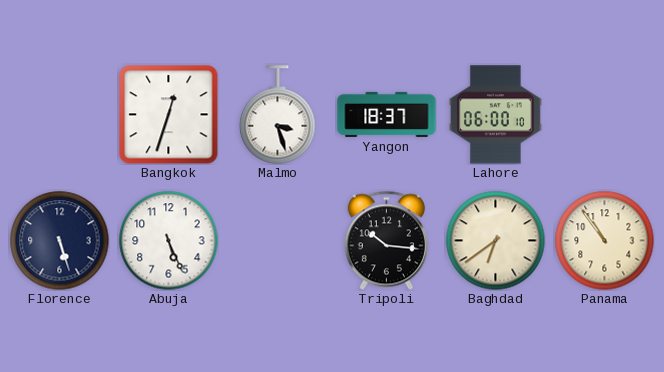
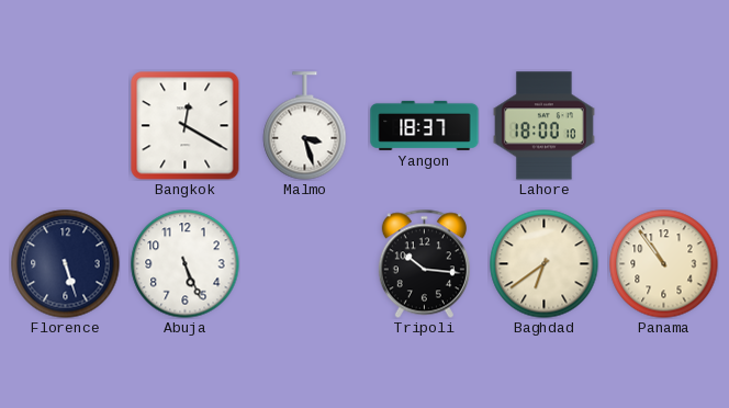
Bangkok: 12:33 -> 12:20 (184, 125)
Lahore: 06:00 -> 18:00 (543, 126)
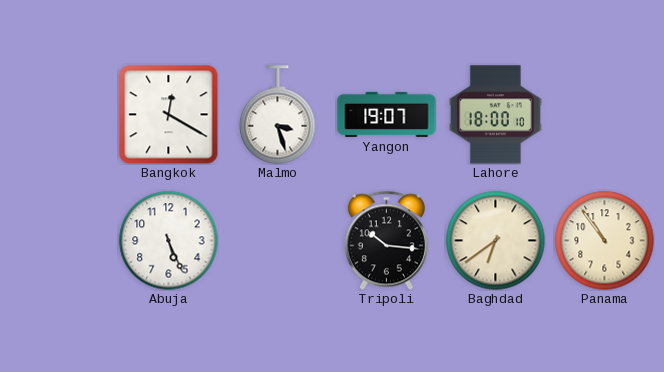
Yangon: 18:37 -> 19:07 (387, 114)
Florence: 5:27 -> none (66, 264)
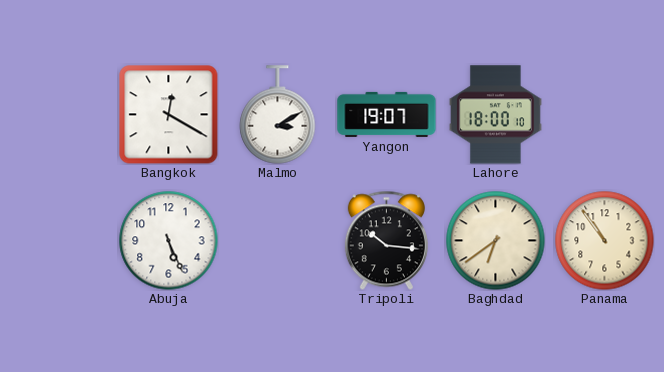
Malmo: 3:27 -> 3:10 (278, 115)
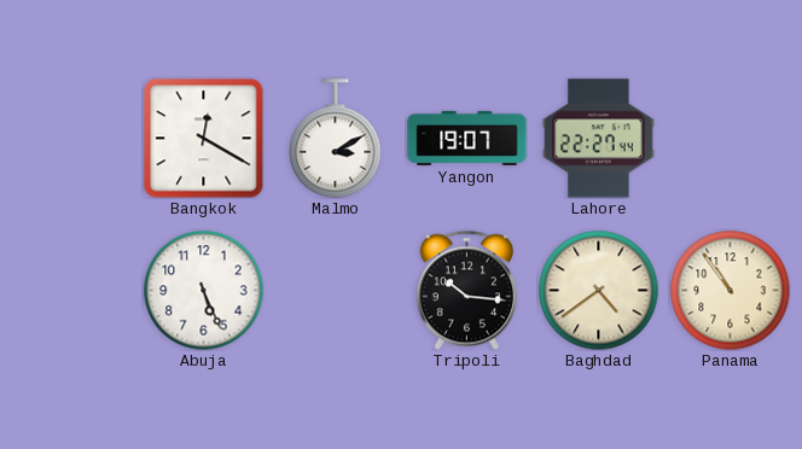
Lahore: 18:00 -> 22:27 (598, 139)
Baghdad: 6:39 -> 4:39 (599, 291)
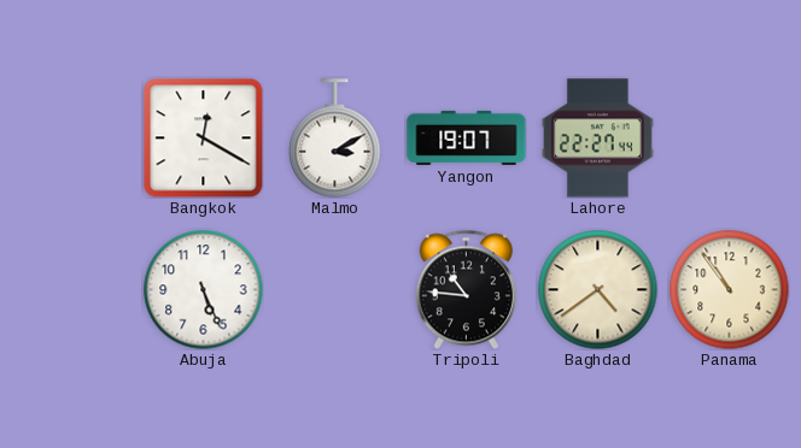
Tripoli: 10:16 -> 10:46 (466, 289)
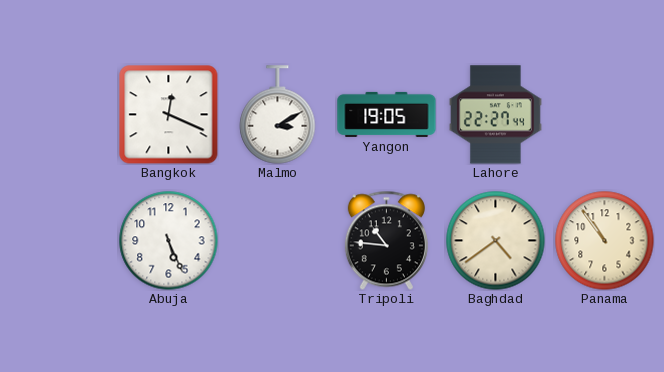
Bangkok: 12:20 -> 12:19 (168, 114)
Yangon: 19:07 -> 19:05 (387, 114)
